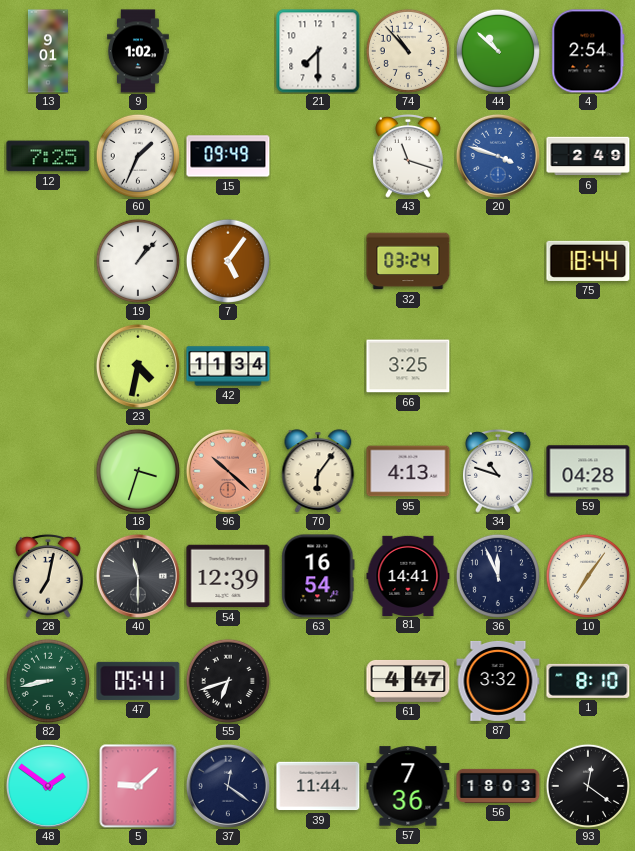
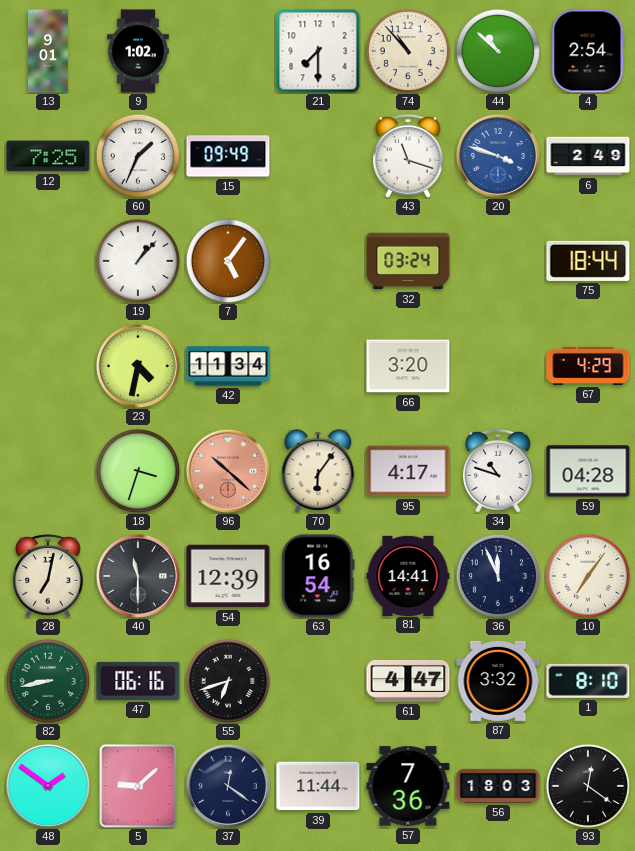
66: 3:25 -> 3:20 (408, 366)
67: none -> 4:29 (588, 366)
95: 4:13 -> 4:17 (408, 471)
47: 05:41 -> 06:16 (138, 681)
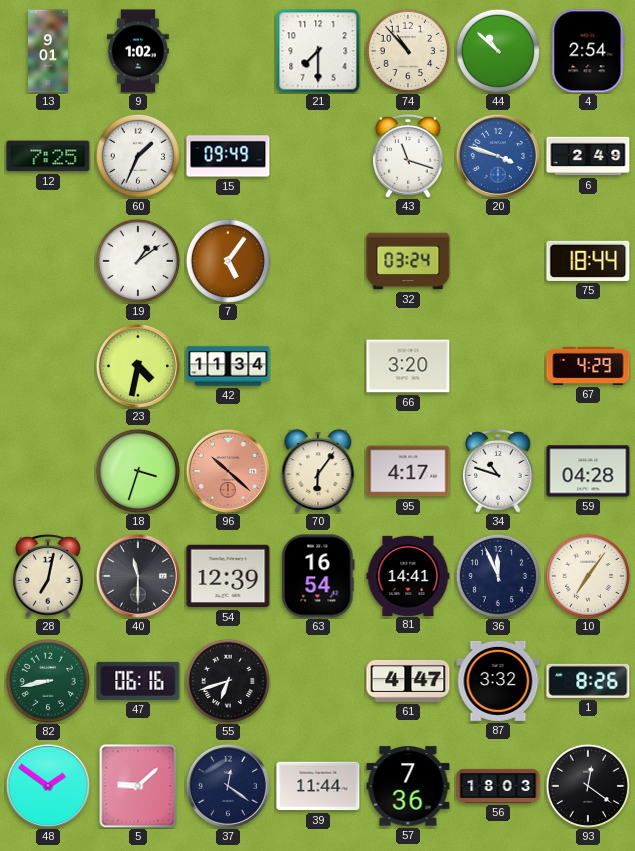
19: 1:07 -> 1:09 (138, 261)
1: 8:10 -> 8:26 (588, 681)
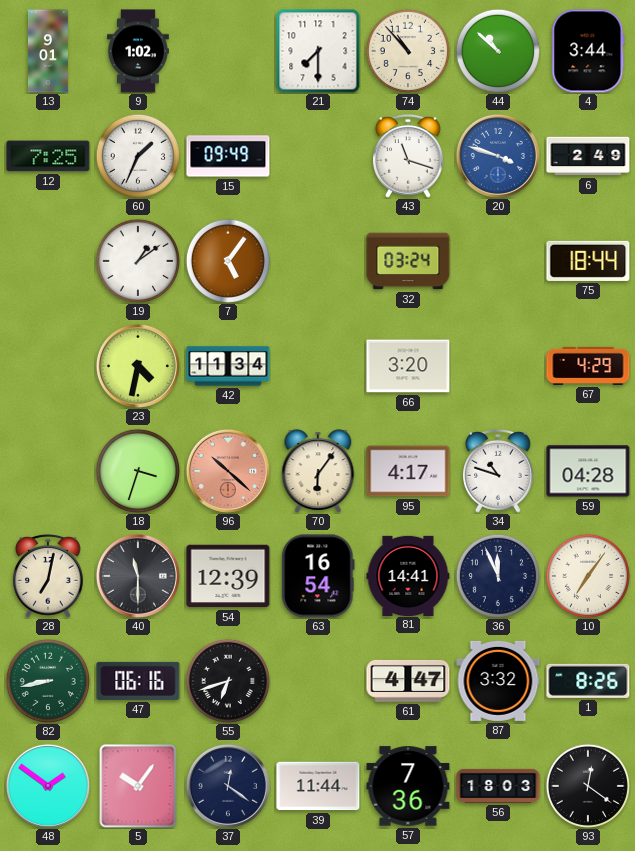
4: 2:54 -> 3:44 (588, 51)
5: 9:08 -> 10:06 (138, 786)
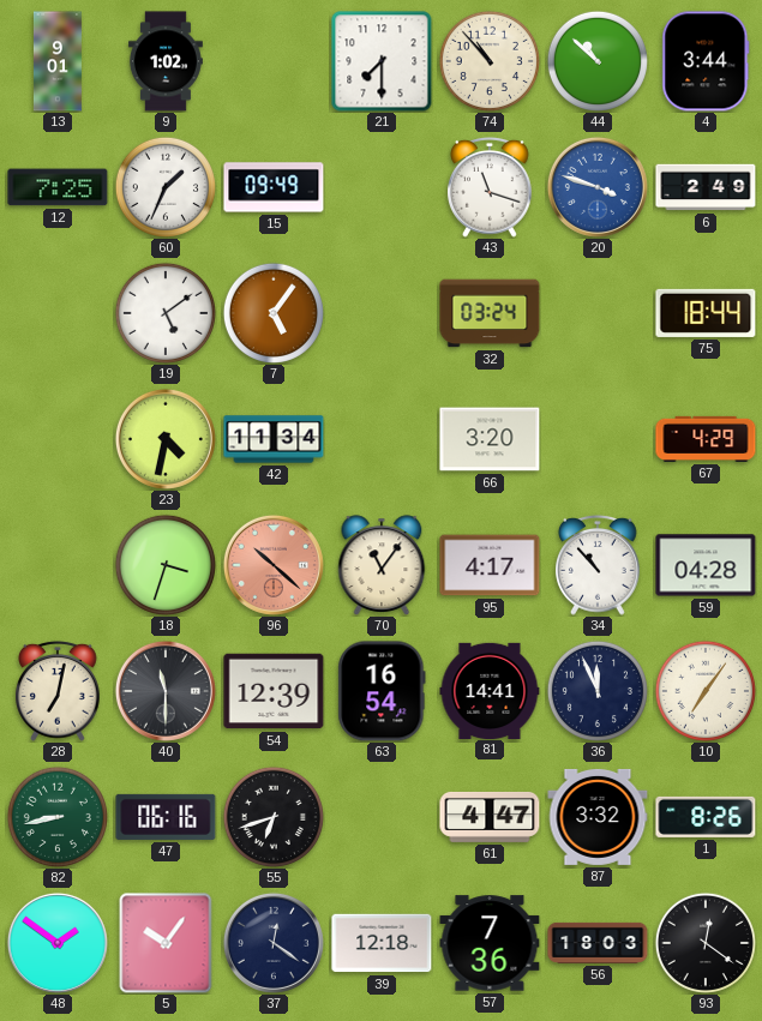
19: 1:09 -> 5:09 (166, 313)
70: 6:06 -> 11:06 (382, 565)
34: 10:48 -> 10:53 (599, 565)
39: 11:44 -> 12:18 (382, 943)
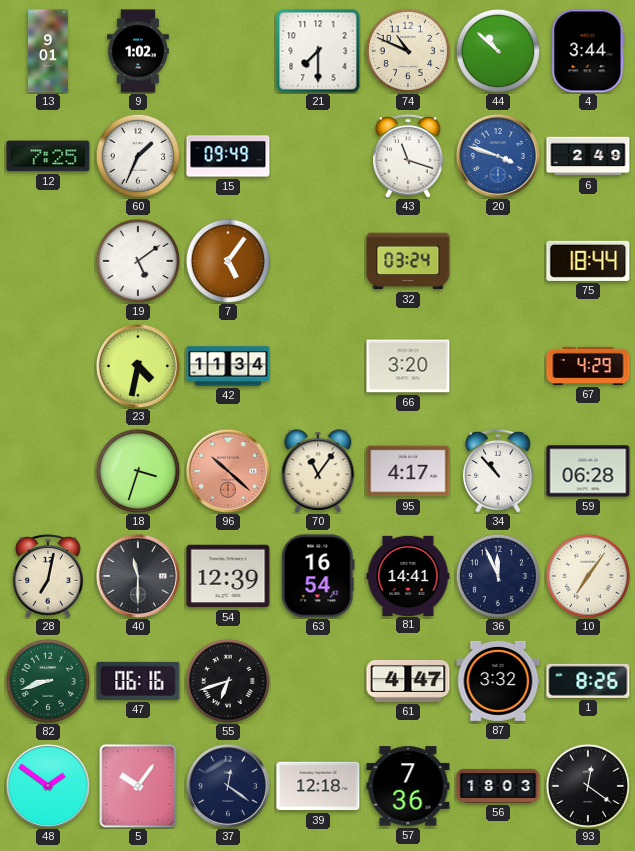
74: 10:53 -> 10:49 (408, 51)
59: 04:28 -> 06:28 (588, 471)
82: 8:43 -> 8:42 (48, 681)
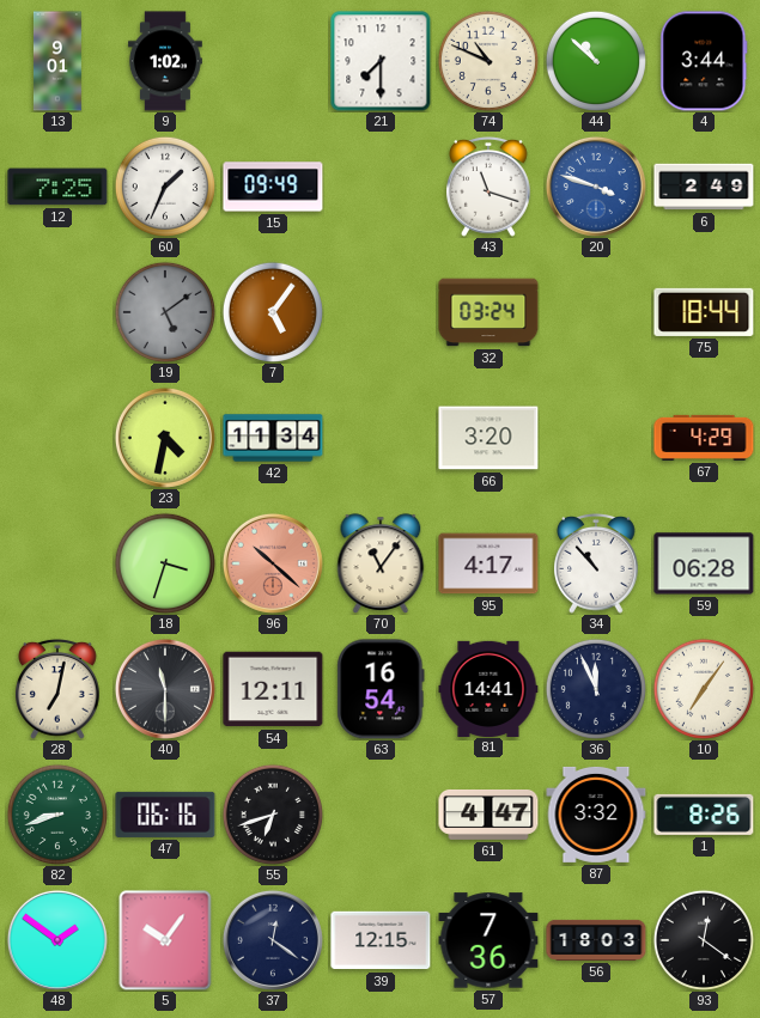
19 dial: white -> grey (165, 312)
54: 12:39 -> 12:11 (273, 689)
39: 12:18 -> 12:15 (381, 940)
